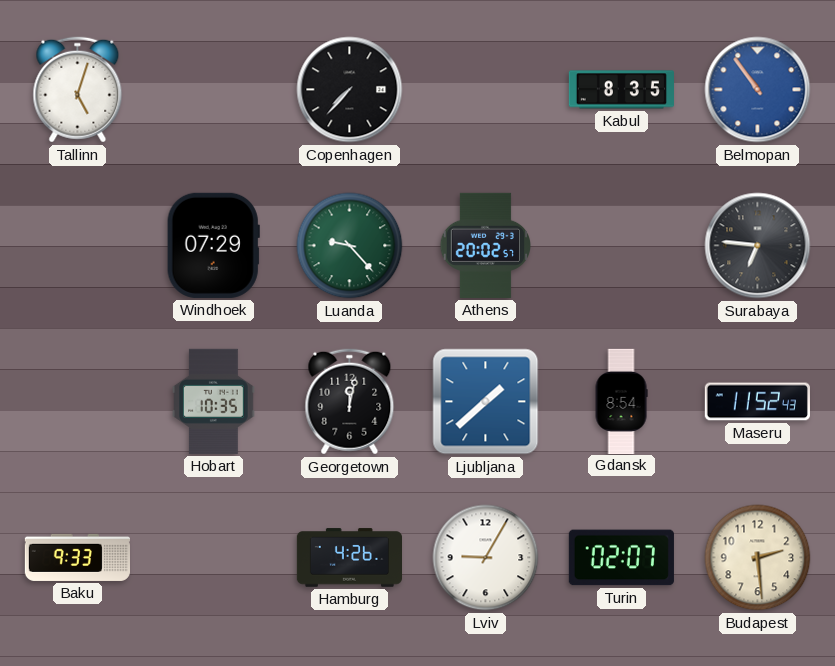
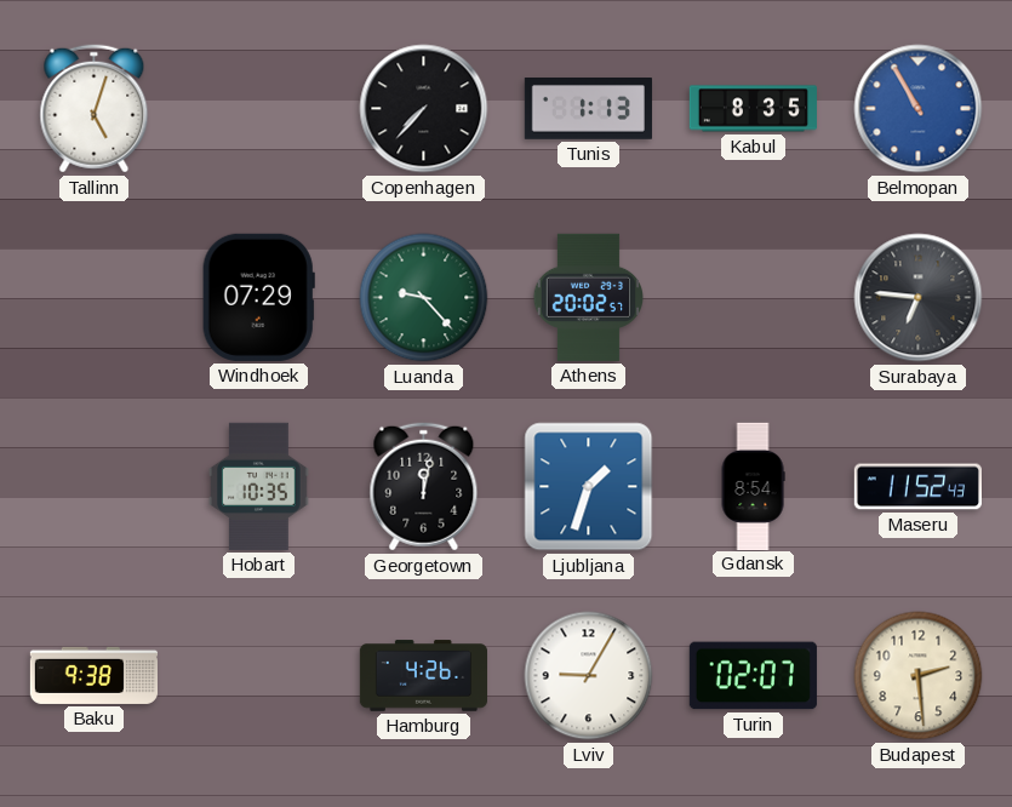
Tunis: none -> 1:13 (588, 109)
Belmopan: 10:54 -> 10:55 (919, 109)
Ljubljana: 1:38 -> 1:33 (589, 487)
Baku: 9:33 -> 9:38 (93, 675)
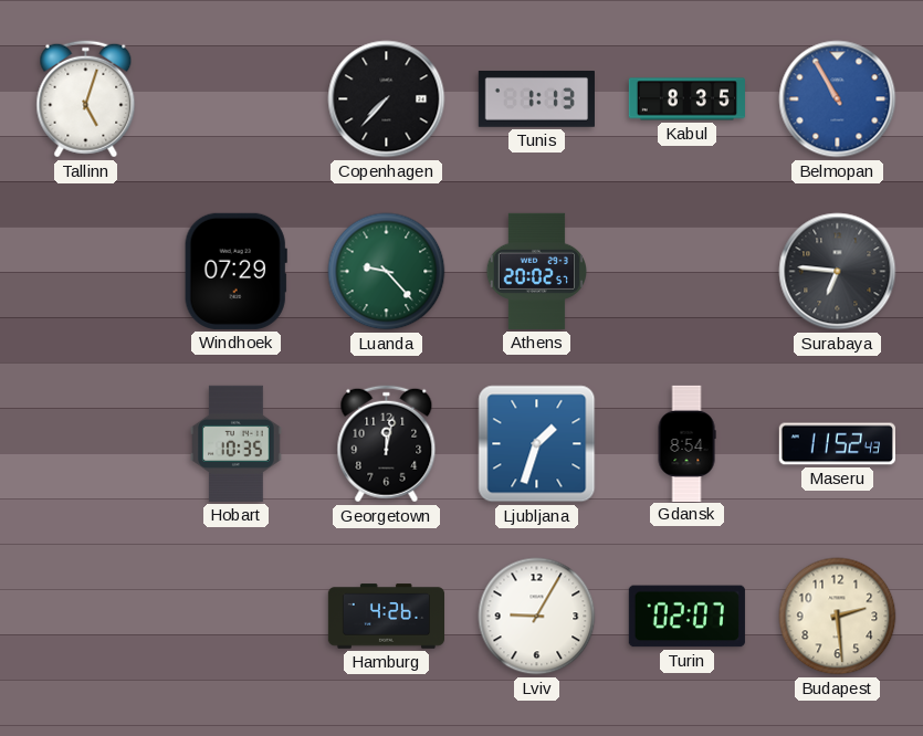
Baku: 9:38 -> none (93, 675)
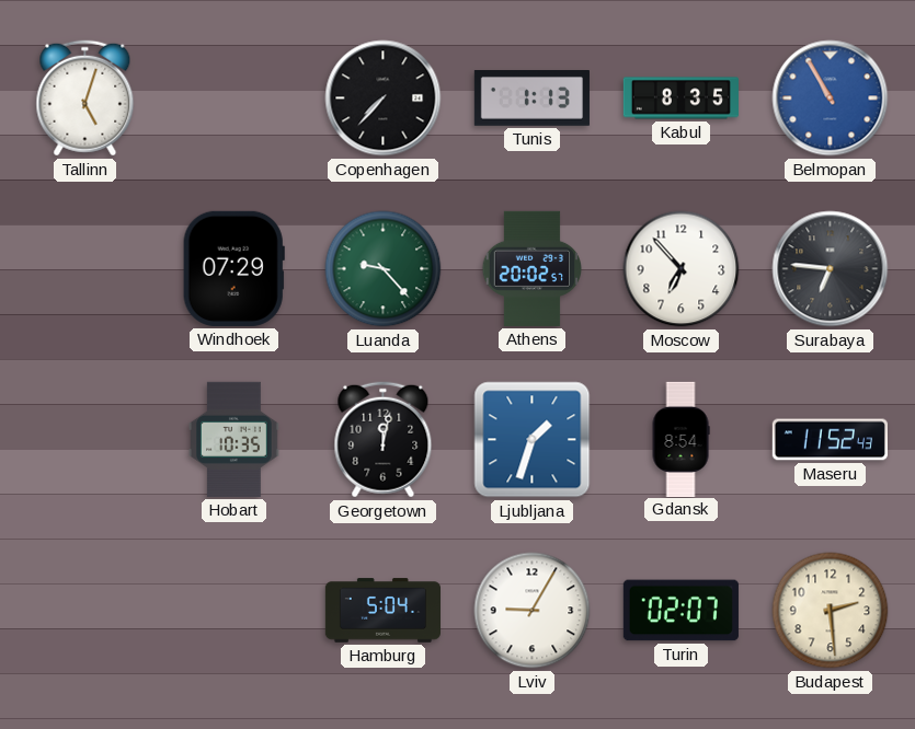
Moscow: none -> 6:53 (682, 269)
Hamburg: 4:26 -> 5:04 (382, 611)
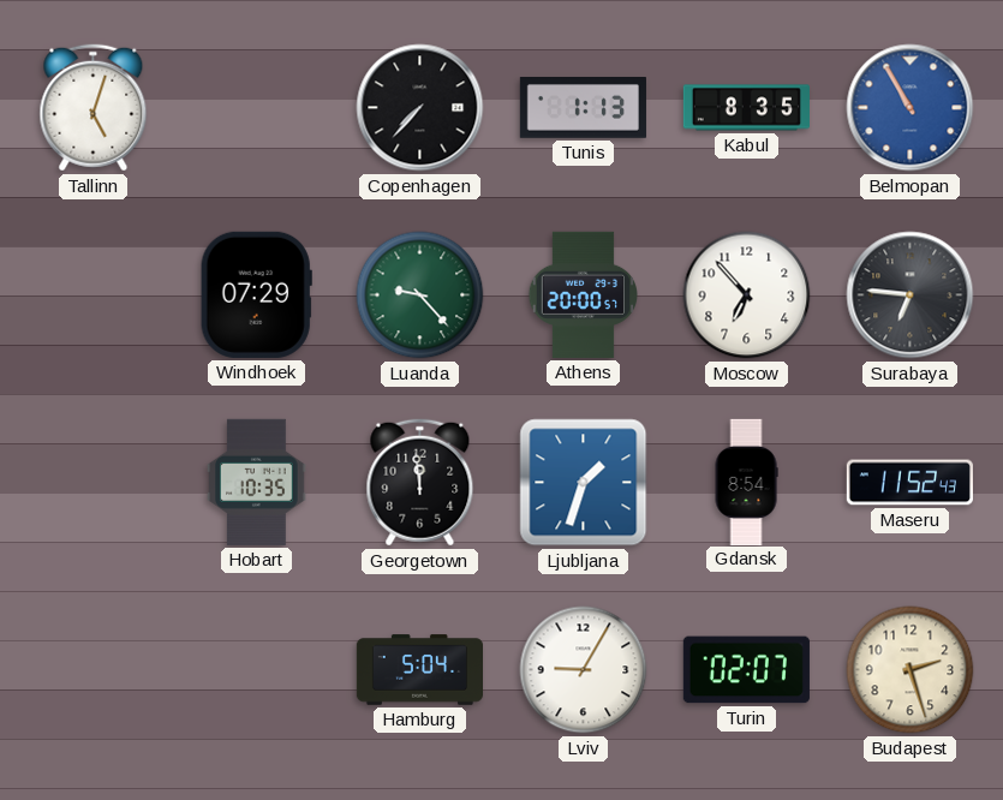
Athens: 20:02 -> 20:00 (583, 294)
Georgetown: 12:02 -> 11:59 (420, 483)
Budapest: 2:29 -> 2:27 (911, 670)
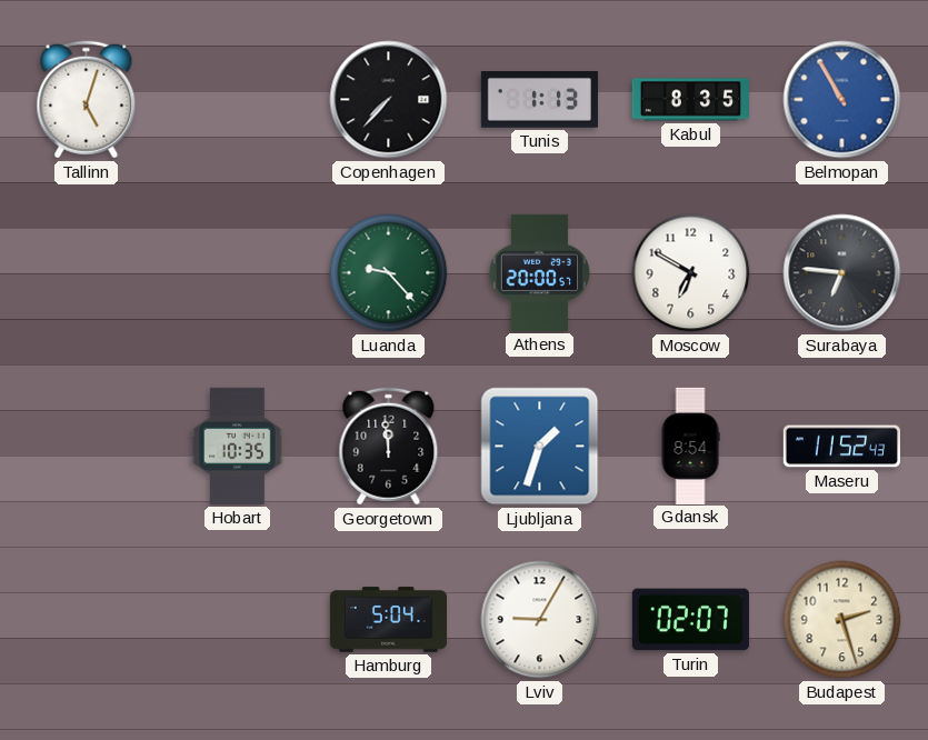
Windhoek: 07:29 -> none (256, 294)
Moscow: 6:53 -> 6:50 (691, 273)
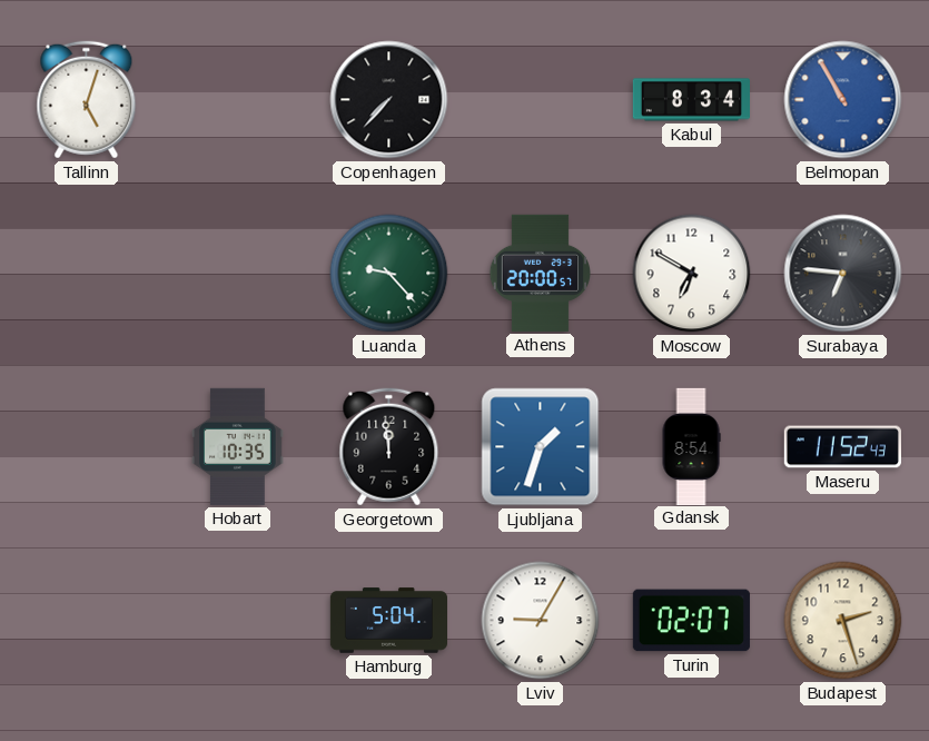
Tunis: 1:13 -> none (539, 100)
Kabul: 8:35 -> 8:34 (691, 100)
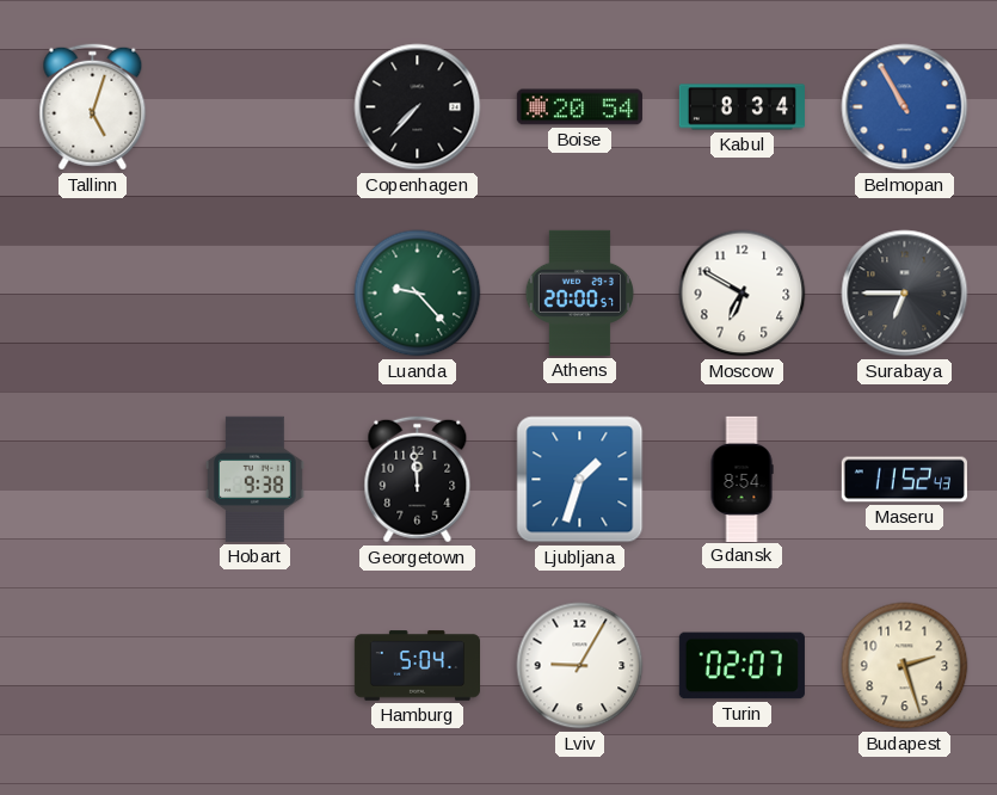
Boise: none -> 20:54 (579, 107)
Surabaya: 6:46 -> 6:45 (905, 294)
Hobart: 10:35 -> 9:38 (256, 479)
